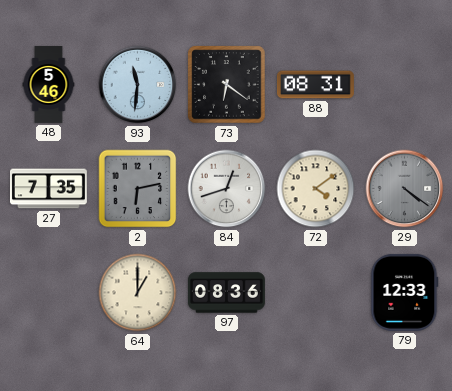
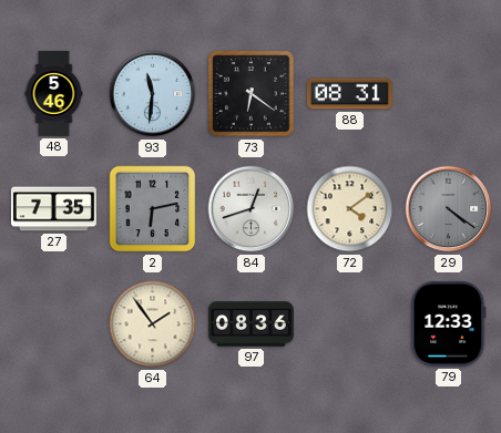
64: 1:00 -> 1:54 (153, 324)
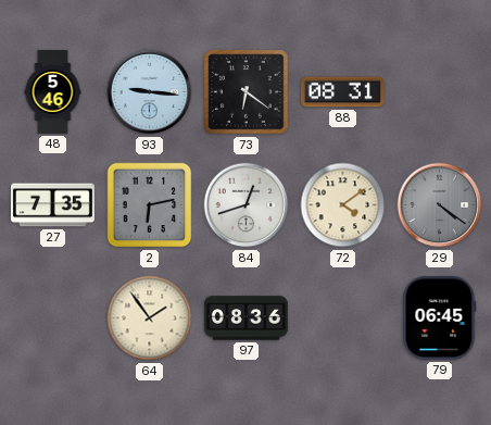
93: 11:31 -> 9:16 (150, 92)
79: 12:33 -> 06:45 (440, 317)
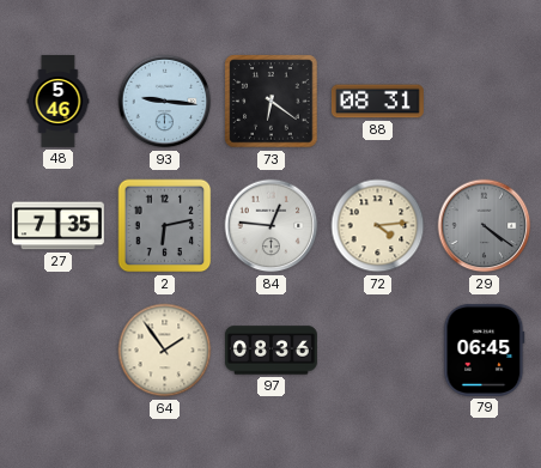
84: 12:42 -> 12:46 (272, 226)
72: 4:09 -> 4:14 (378, 226)
